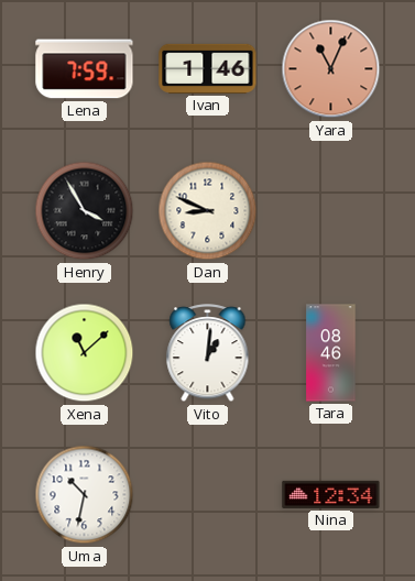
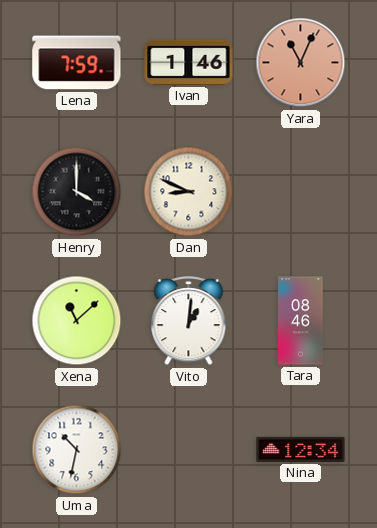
Henry: 3:55 -> 4:00 (77, 192)
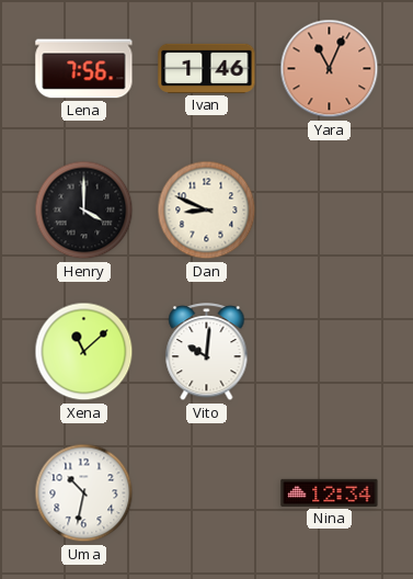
Lena: 7:59 -> 7:56 (84, 69)
Vito: 1:01 -> 10:01 (207, 352)
Tara: 08:46 -> none (301, 321)
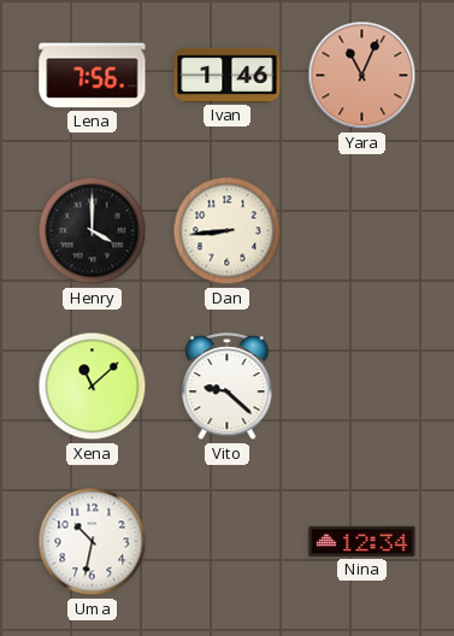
Dan: 8:49 -> 8:44 (228, 231)
Vito: 10:01 -> 9:22 (228, 387)
